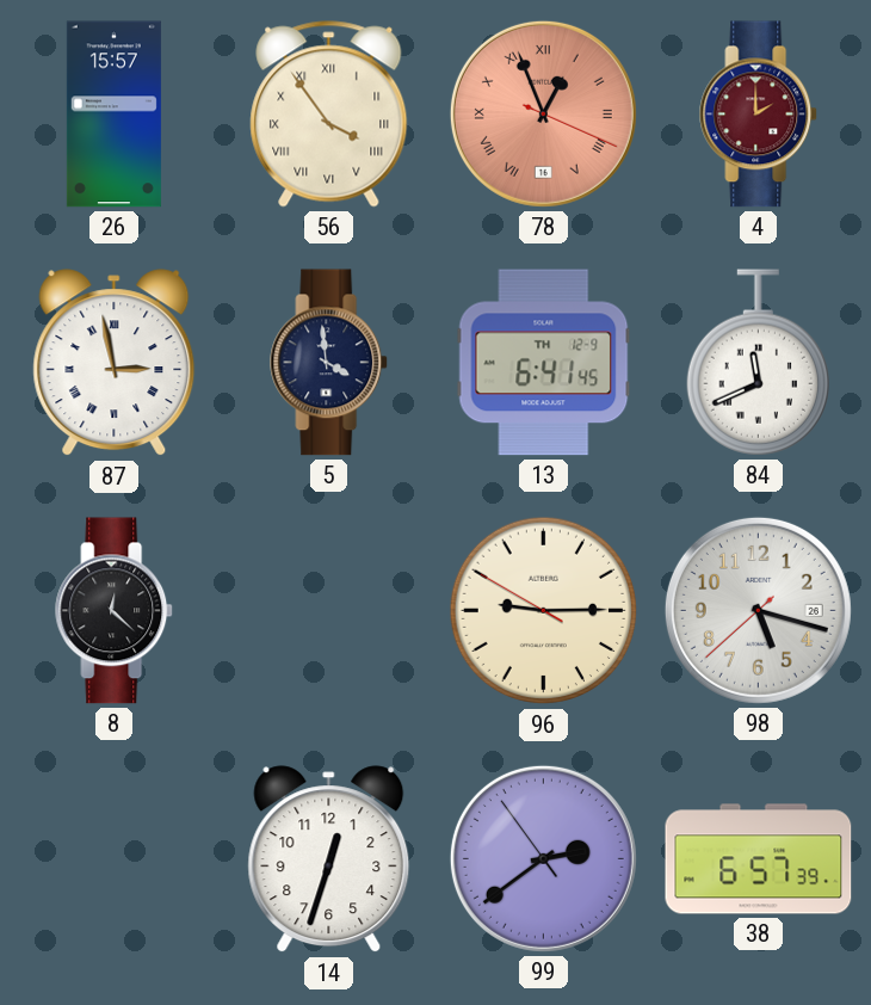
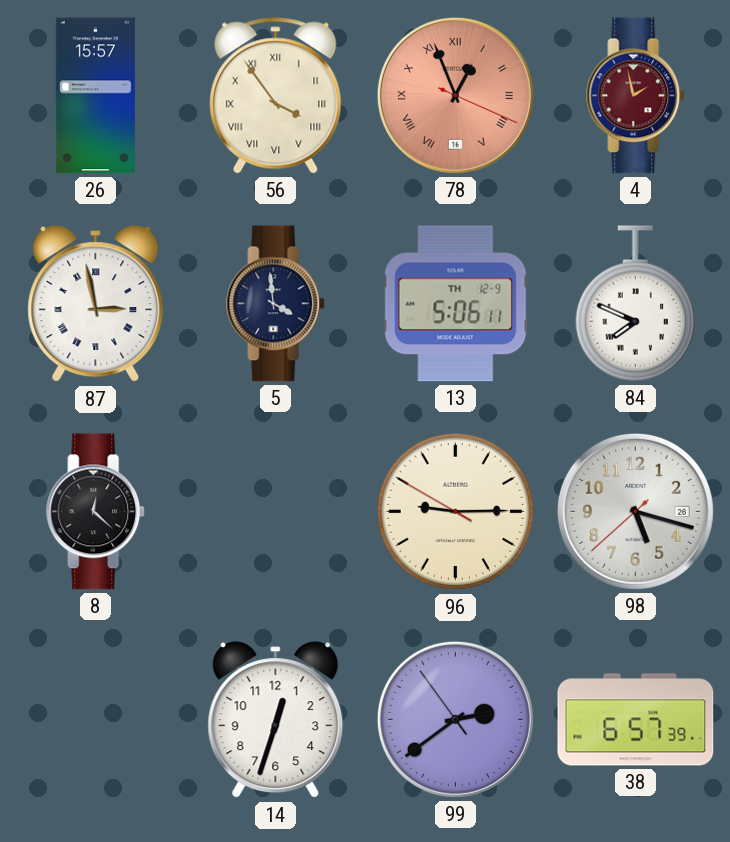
4: 2:00 -> 1:58 (636, 96)
13: 6:41 -> 5:06 (456, 304)
84: 11:41 -> 7:49 (635, 304)
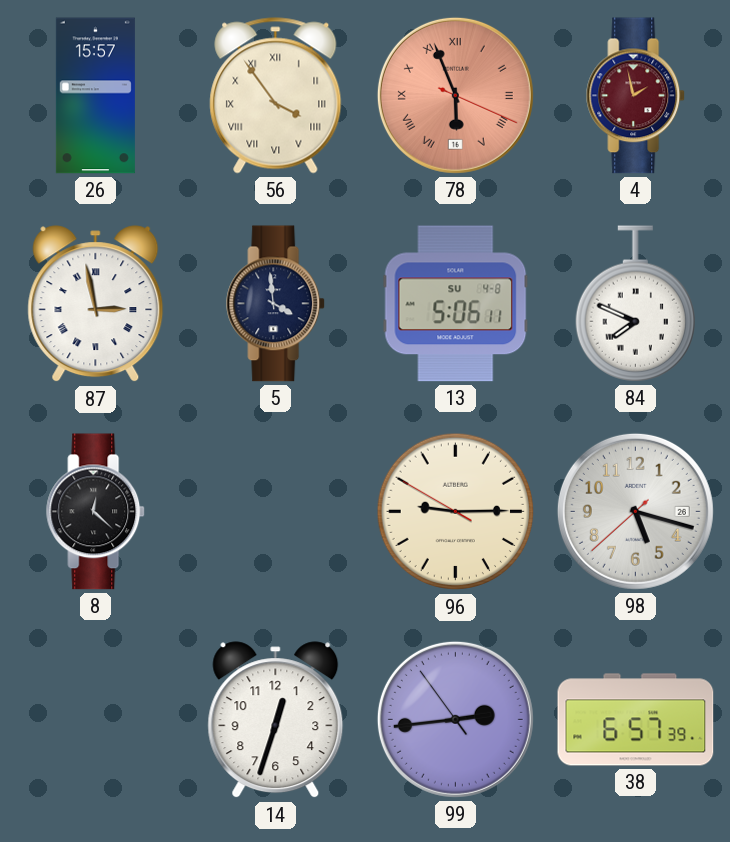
78: 12:56 -> 5:56 (455, 95)
13 date: TH 12-9 -> SU 4-8 (456, 304)
99: 2:38 -> 2:43 (455, 719)
